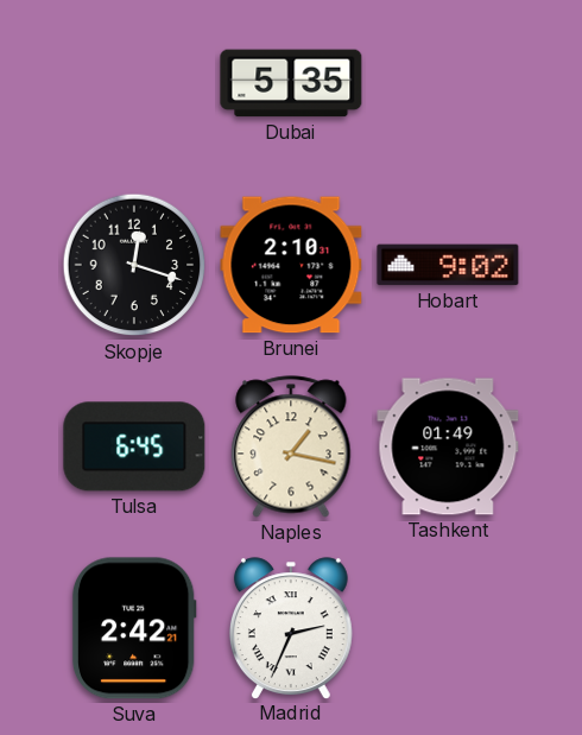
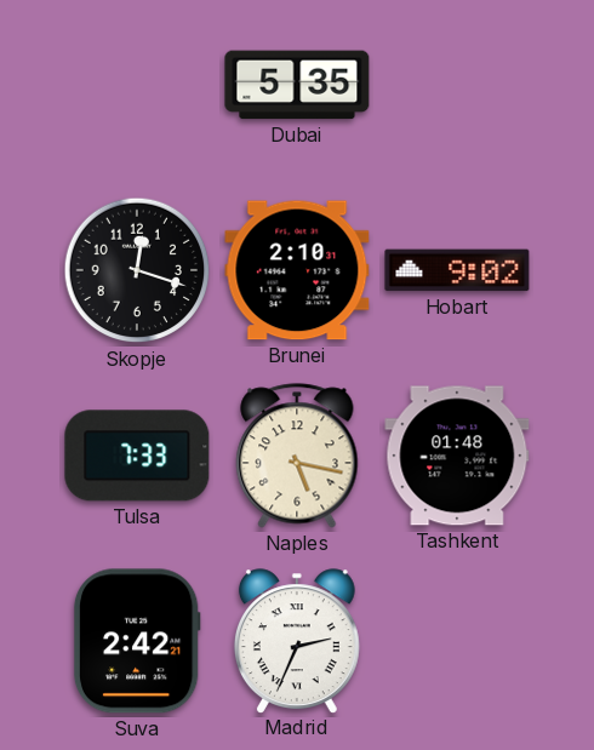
Tulsa: 6:45 -> 7:33 (137, 456)
Naples: 1:17 -> 5:17 (297, 456)
Tashkent: 01:49 -> 01:48 (457, 456)
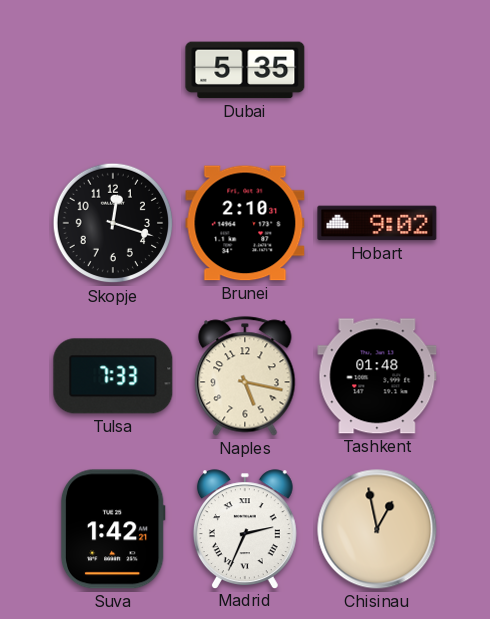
Suva: 2:42 -> 1:42 (113, 529)
Chisinau: none -> 12:58 (377, 529)
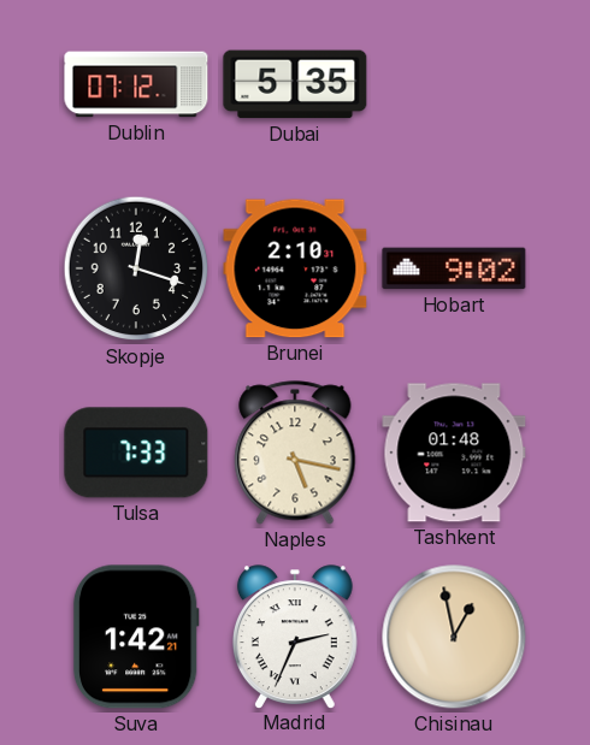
Dublin: none -> 07:12 (136, 84)
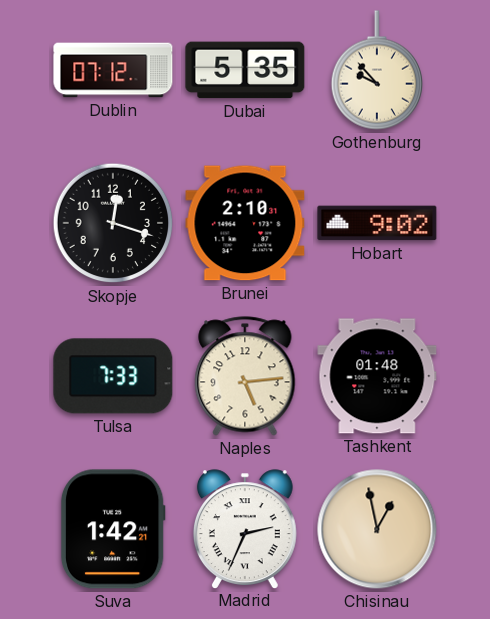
Gothenburg: none -> 9:53 (376, 70)
Naples: 5:17 -> 5:14 (245, 376)
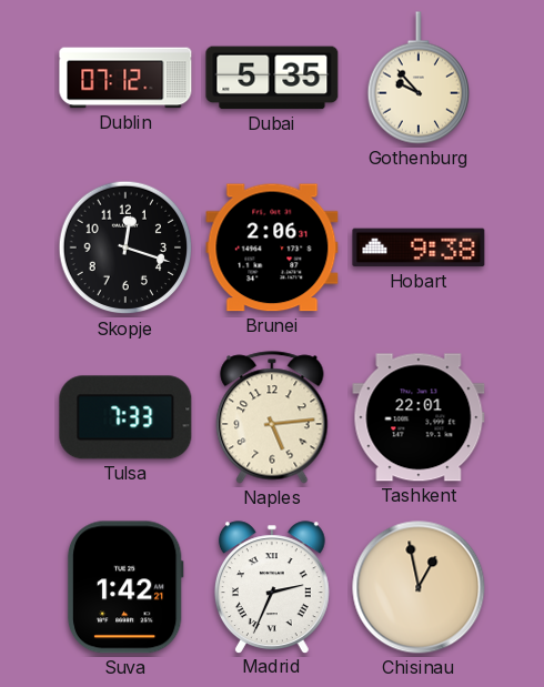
Brunei: 2:10 -> 2:06 (272, 247)
Hobart: 9:02 -> 9:38 (419, 247)
Tashkent: 01:48 -> 22:01 (419, 417)
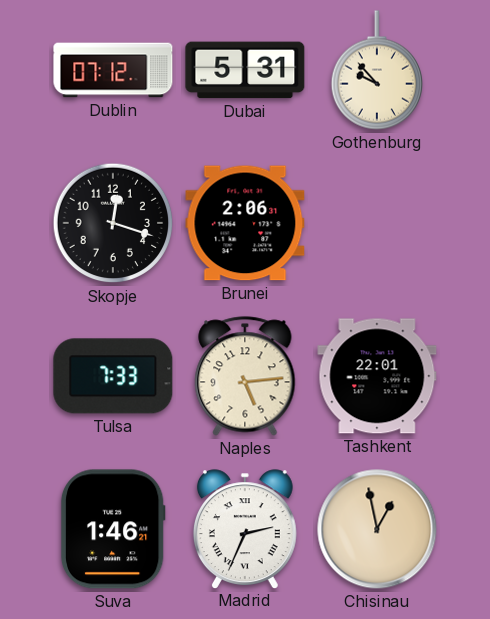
Dubai: 5:35 -> 5:31 (245, 70)
Hobart: 9:38 -> none (419, 247)
Suva: 1:42 -> 1:46 (113, 529)
